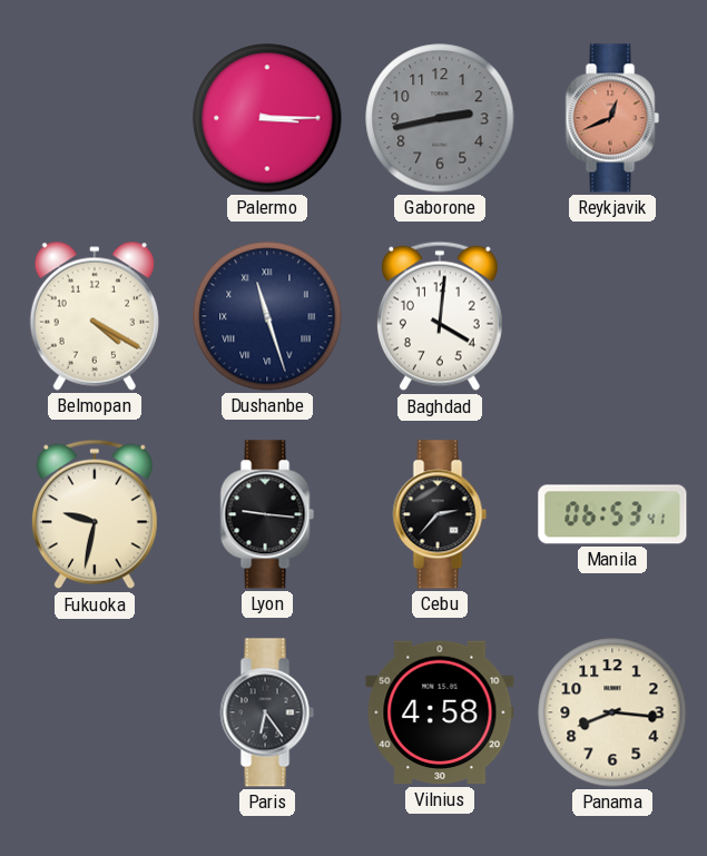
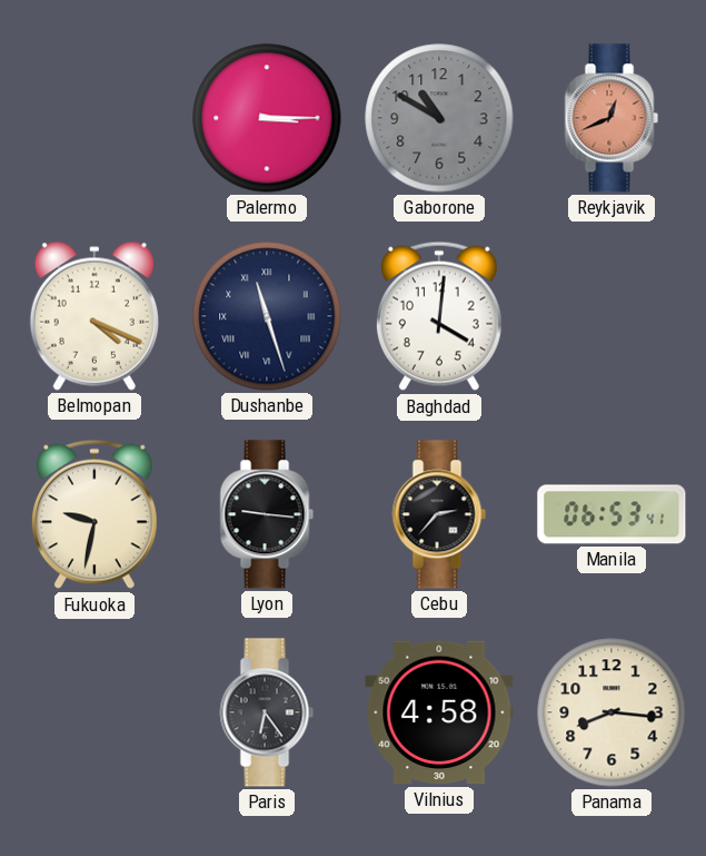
Gaborone: 2:43 -> 10:50 (439, 118)
Belmopan: 4:20 -> 4:19 (95, 316)
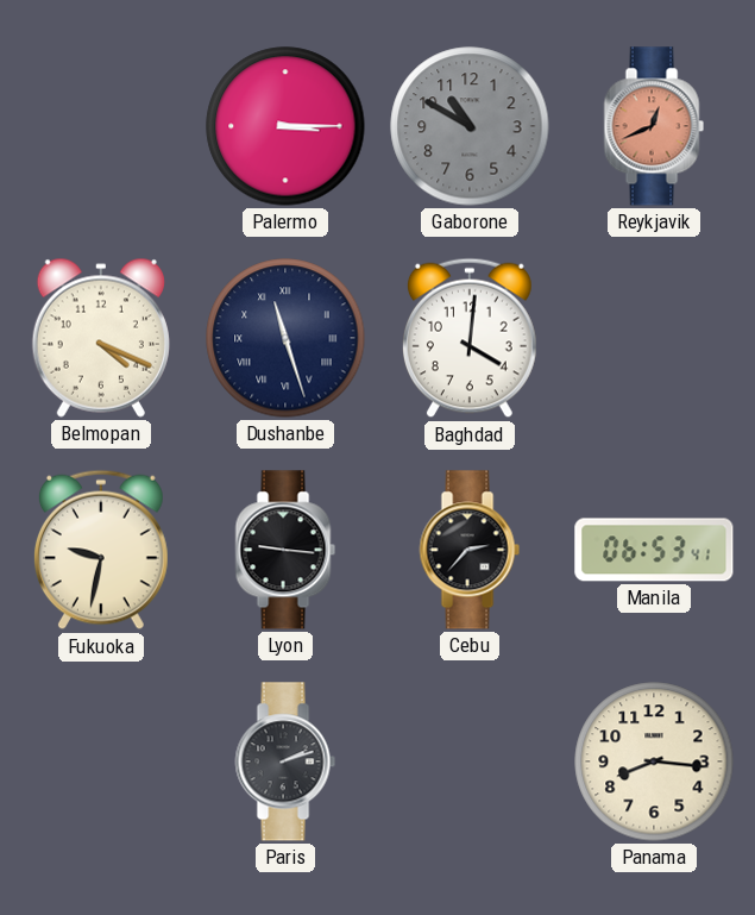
Paris: 6:24 -> 2:12 (285, 762)
Vilnius: 4:58 -> none (439, 712)
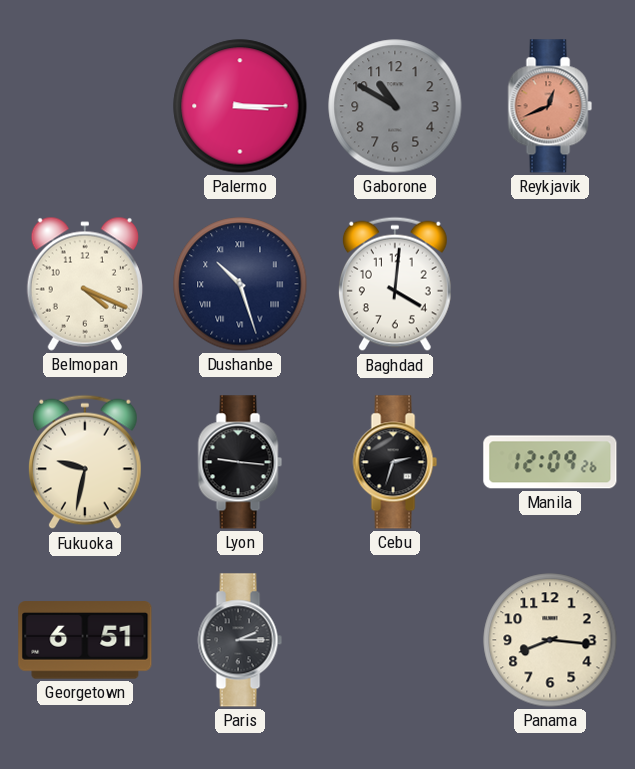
Dushanbe: 11:27 -> 10:27 (240, 284)
Cebu: 2:37 -> 2:33 (395, 462)
Manila: 06:53 -> 12:09 (550, 462)
Georgetown: none -> 6:51 (85, 640)
Paris: 2:12 -> 2:15 (240, 640)
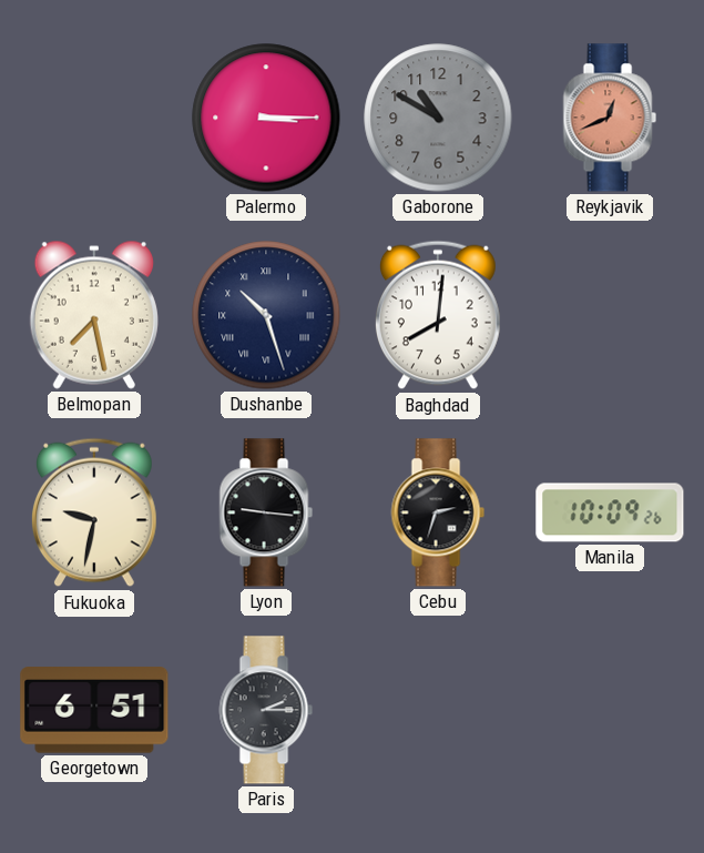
Belmopan: 4:19 -> 7:28 (94, 315)
Baghdad: 4:01 -> 8:01 (438, 315)
Manila: 12:09 -> 10:09 (610, 512)
Panama: 8:16 -> none (550, 640)
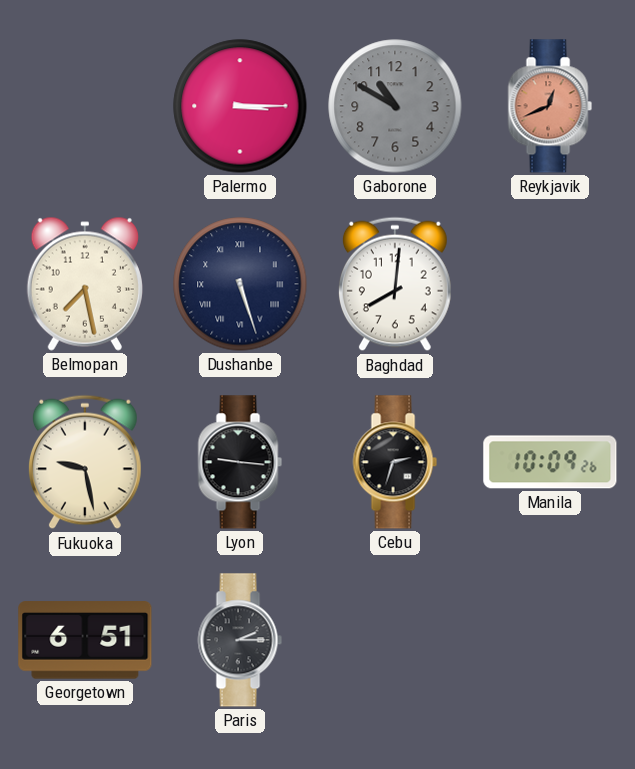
Dushanbe: 10:27 -> 5:27 (240, 284)
Fukuoka: 9:32 -> 9:28 (85, 462)
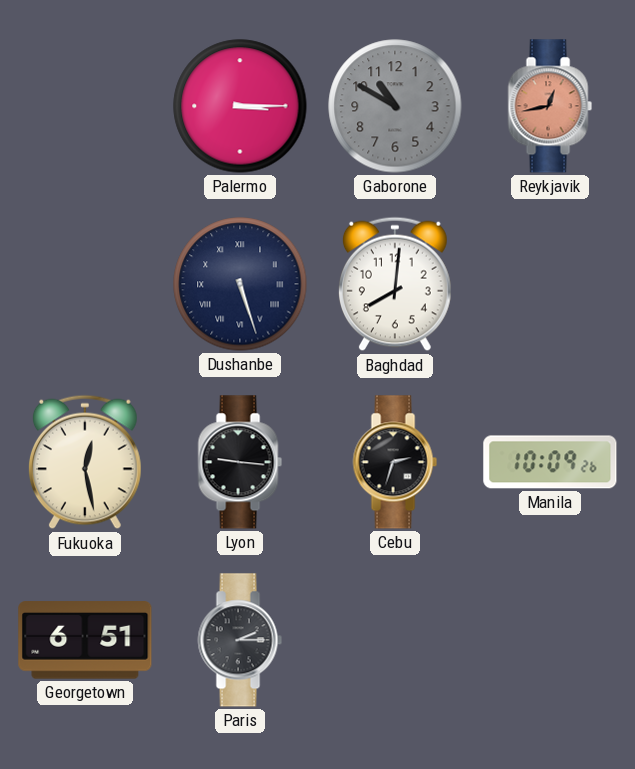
Reykjavik: 12:41 -> 12:43 (550, 106)
Belmopan: 7:28 -> none (85, 284)
Fukuoka: 9:28 -> 12:28 (85, 462)
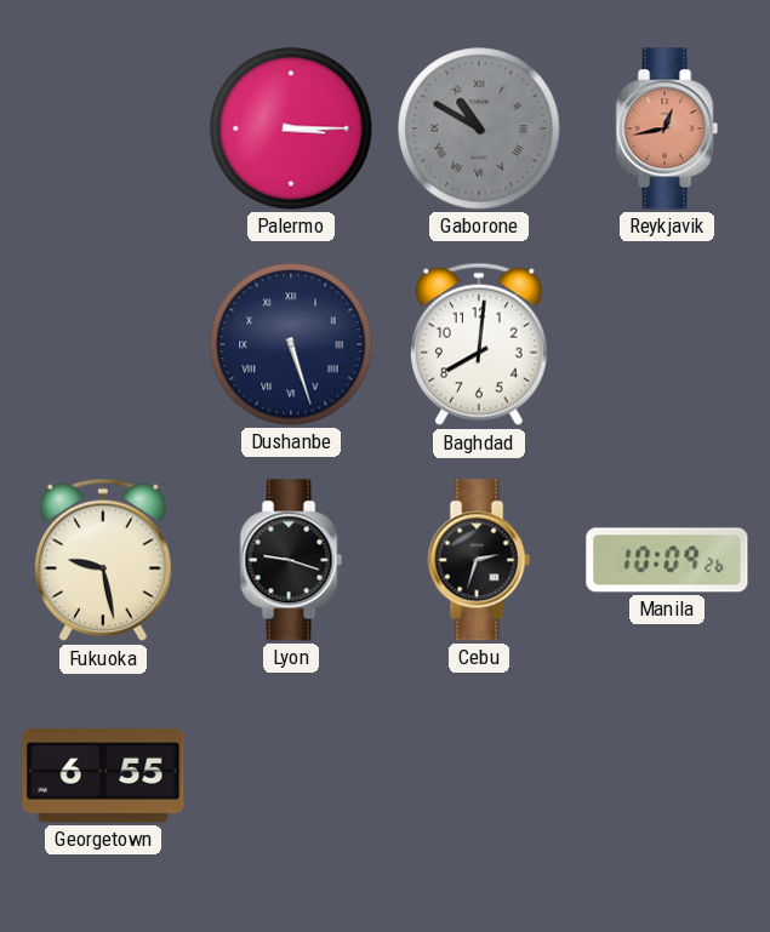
Gaborone numerals: Arabic -> Roman (479, 128)
Fukuoka: 12:28 -> 9:28 (103, 560)
Lyon: 9:16 -> 9:18 (291, 560)
Georgetown: 6:51 -> 6:55 (103, 776)
Paris: 2:15 -> none (240, 640)
